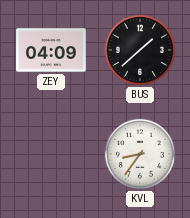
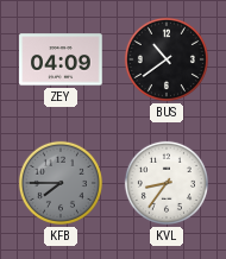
BUS: 1:38 -> 10:39 (167, 59)
KFB: none -> 7:45 (61, 183)
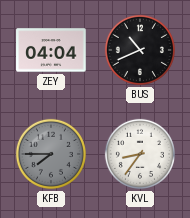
ZEY: 04:09 -> 04:04 (51, 50)
BUS: 10:39 -> 10:41 (140, 50)
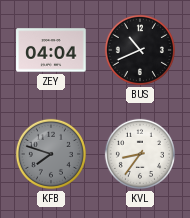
KFB: 7:45 -> 7:48 (51, 154)
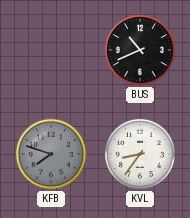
ZEY: 04:04 -> none (51, 50)
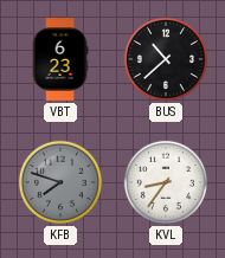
VBT: none -> 6:23 (60, 59)
BUS: 10:41 -> 10:38 (166, 59)
